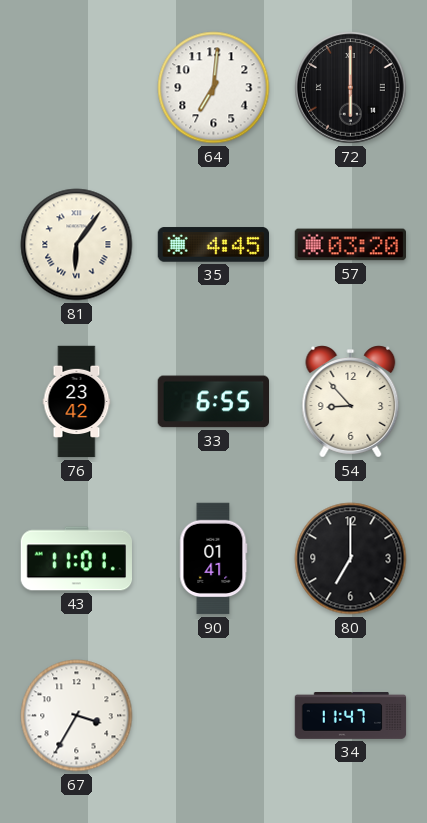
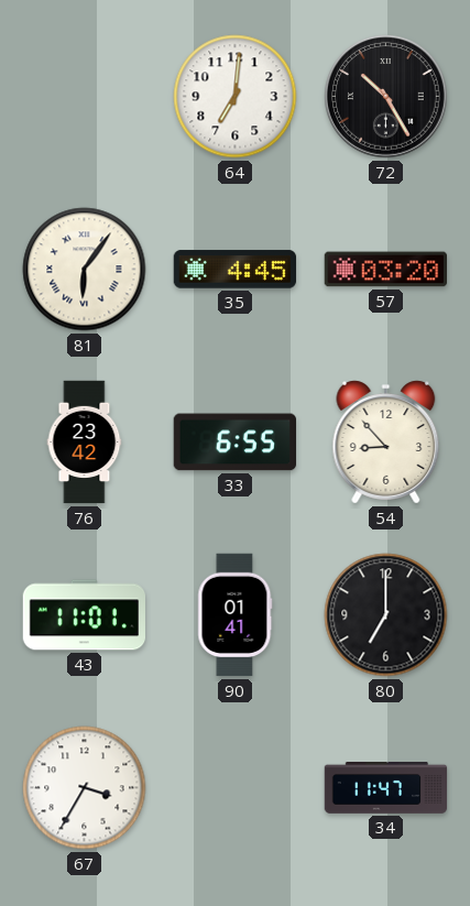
72: 6:00 -> 10:25 (386, 97)
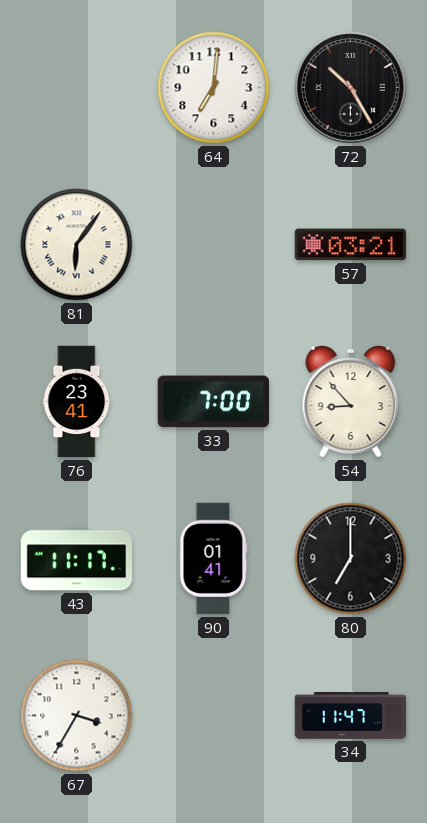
35: 4:45 -> none (234, 270)
57: 03:20 -> 03:21 (350, 245)
76: 23:42 -> 23:41 (77, 402)
33: 6:55 -> 7:00 (213, 402)
43: 11:01 -> 11:17 (76, 559)
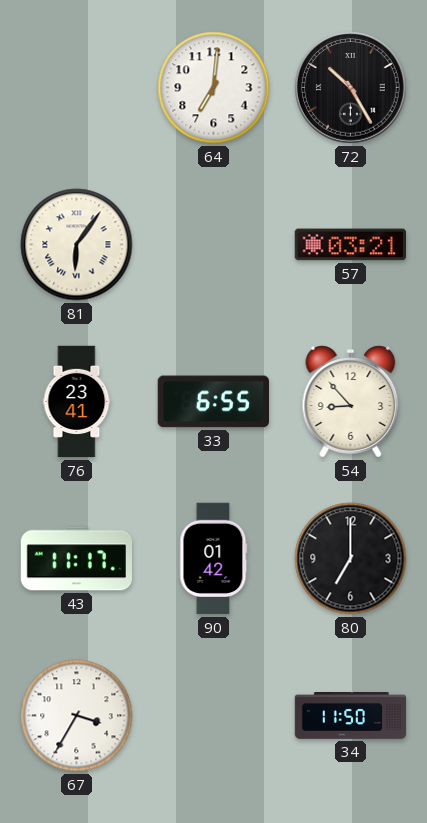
33: 7:00 -> 6:55 (213, 402)
90: 01:41 -> 01:42 (214, 559)
34: 11:47 -> 11:50 (351, 716)
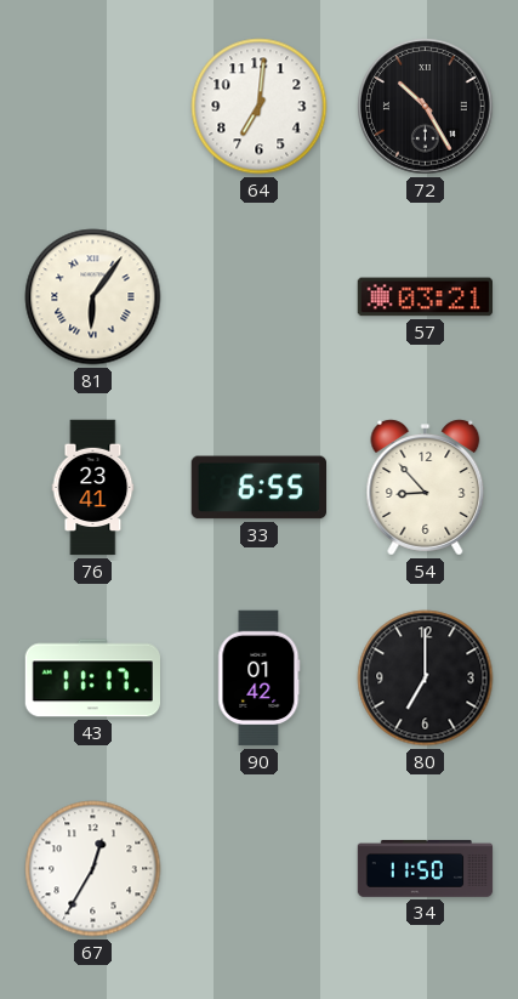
67: 3:35 -> 12:35 (93, 869)
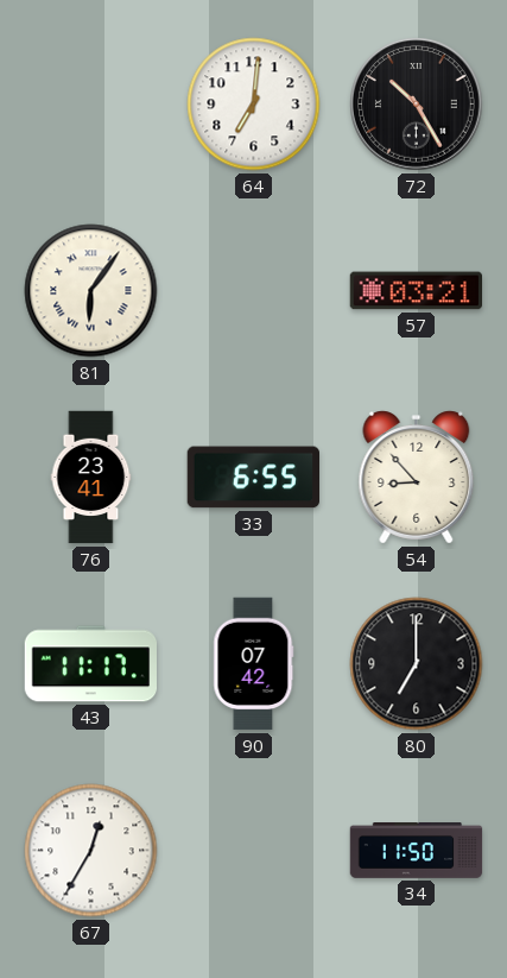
90: 01:42 -> 07:42 (254, 664)
